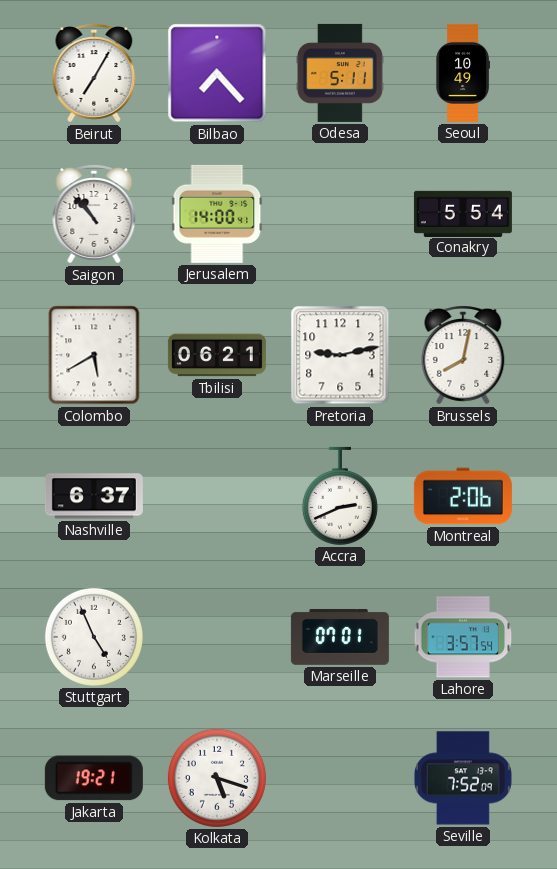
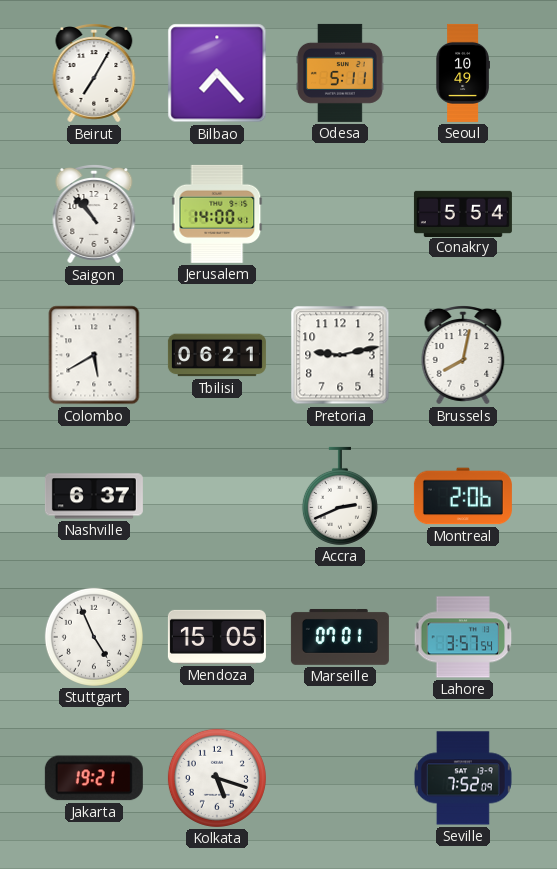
Mendoza: none -> 15:05 (217, 637)
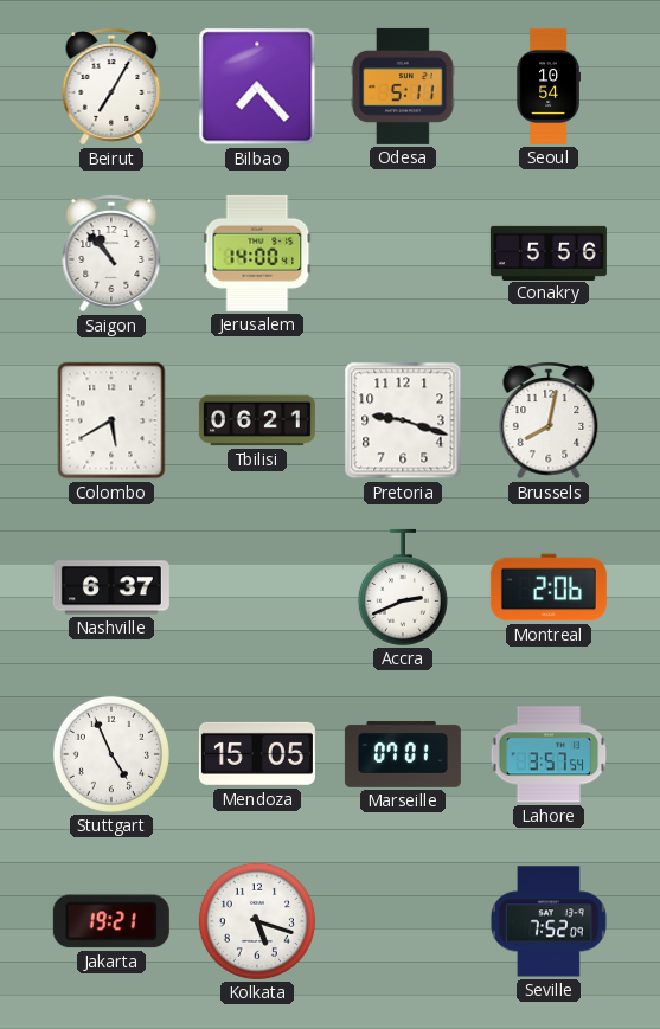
Seoul: 10:49 -> 10:54 (549, 86)
Conakry: 5:54 -> 5:56 (549, 252)
Pretoria: 9:13 -> 9:18 (403, 420)
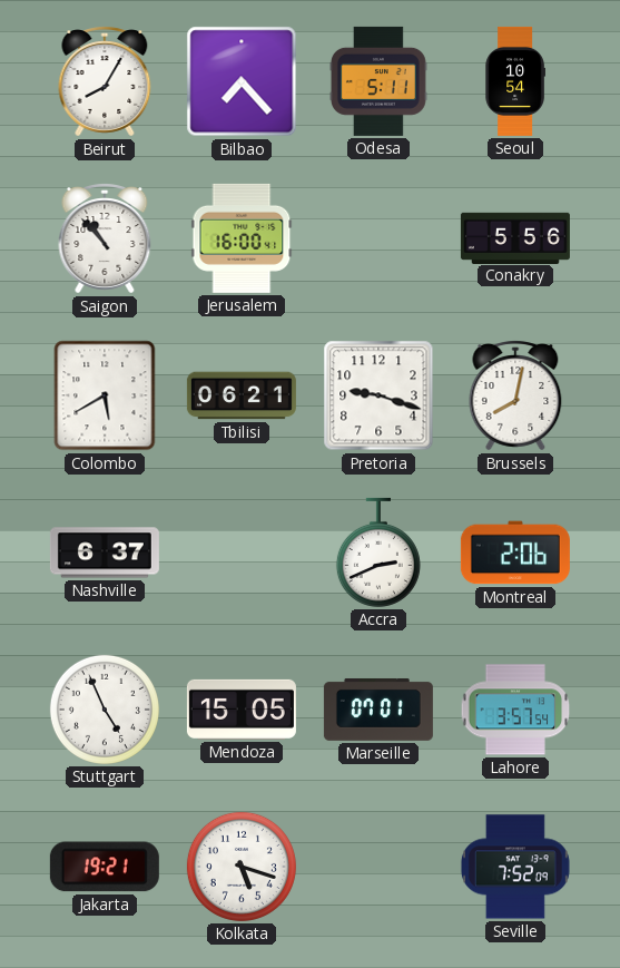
Beirut: 7:05 -> 8:05 (105, 81)
Jerusalem: 14:00 -> 16:00 (242, 238)
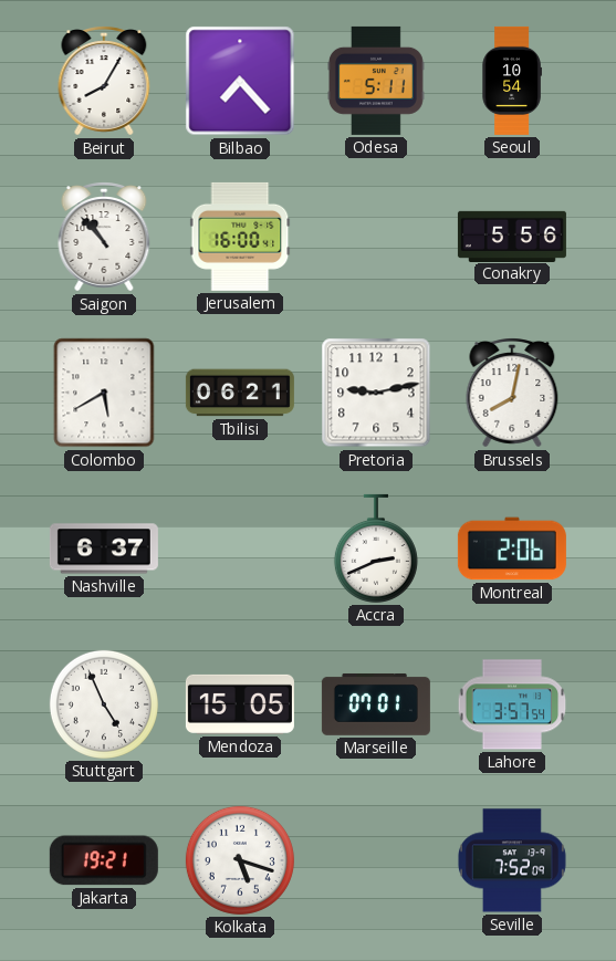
Pretoria: 9:18 -> 9:13 (376, 393)
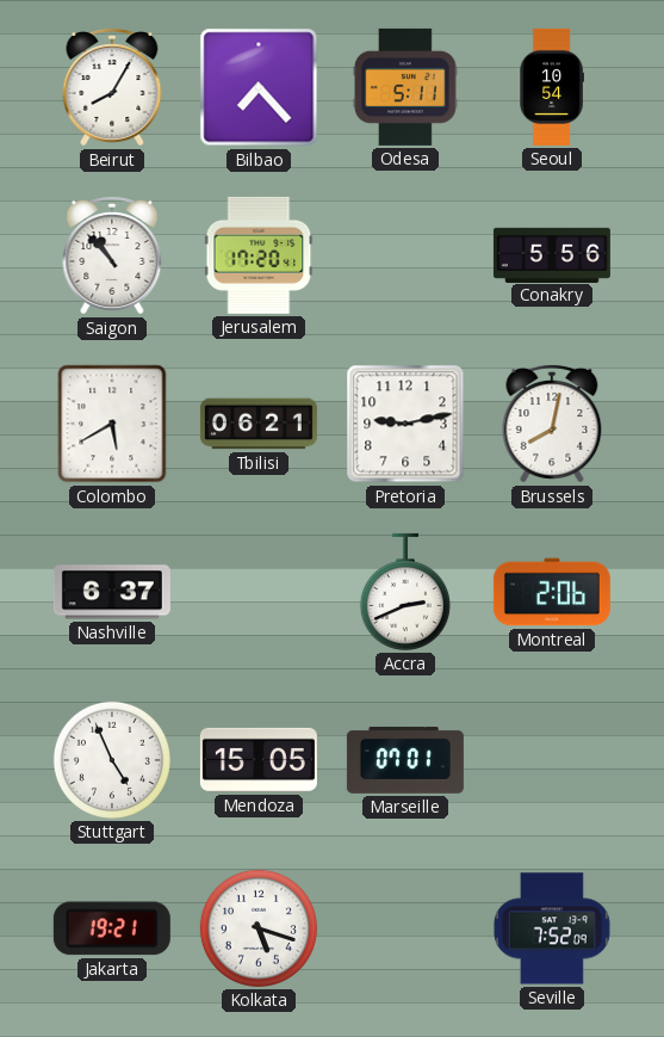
Jerusalem: 16:00 -> 17:20 (259, 255)
Lahore: 3:57 -> none (512, 704)
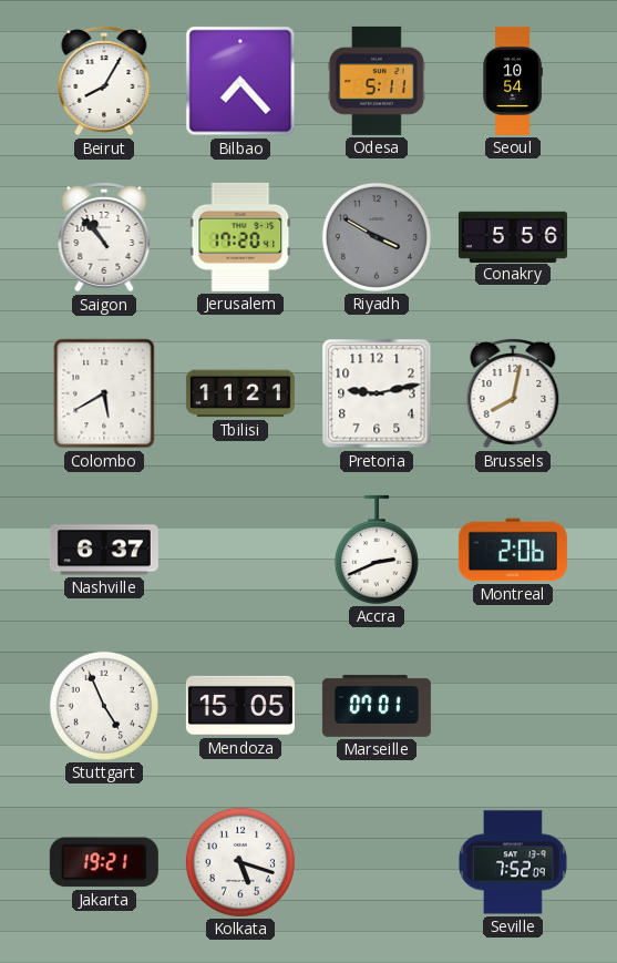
Riyadh: none -> 3:50 (377, 237)
Tbilisi: 06:21 -> 11:21 (240, 393)
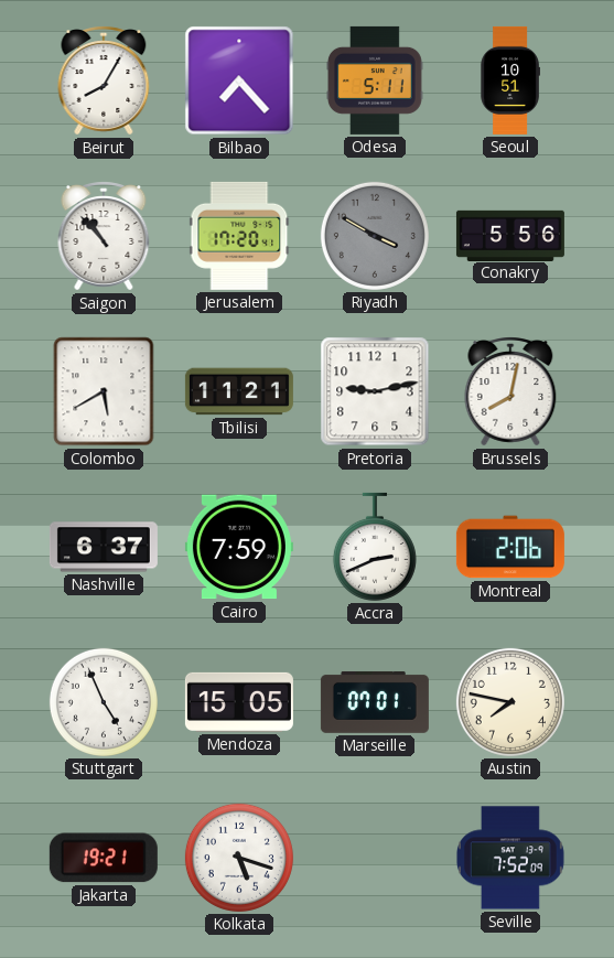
Seoul: 10:54 -> 10:51 (510, 80)
Cairo: none -> 7:59 (239, 547)
Austin: none -> 7:47 (510, 702)
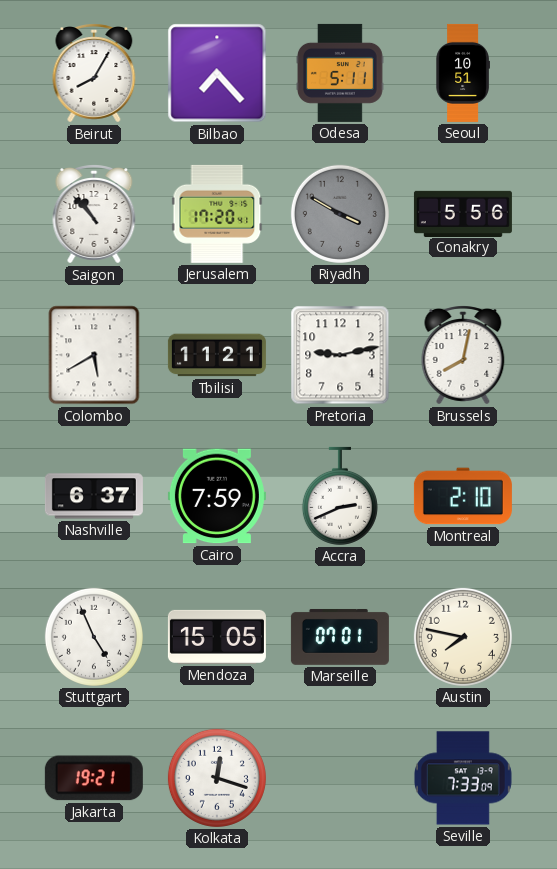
Montreal: 2:06 -> 2:10 (463, 496)
Kolkata: 5:18 -> 12:18 (217, 778)
Seville: 7:52 -> 7:33 (463, 778)
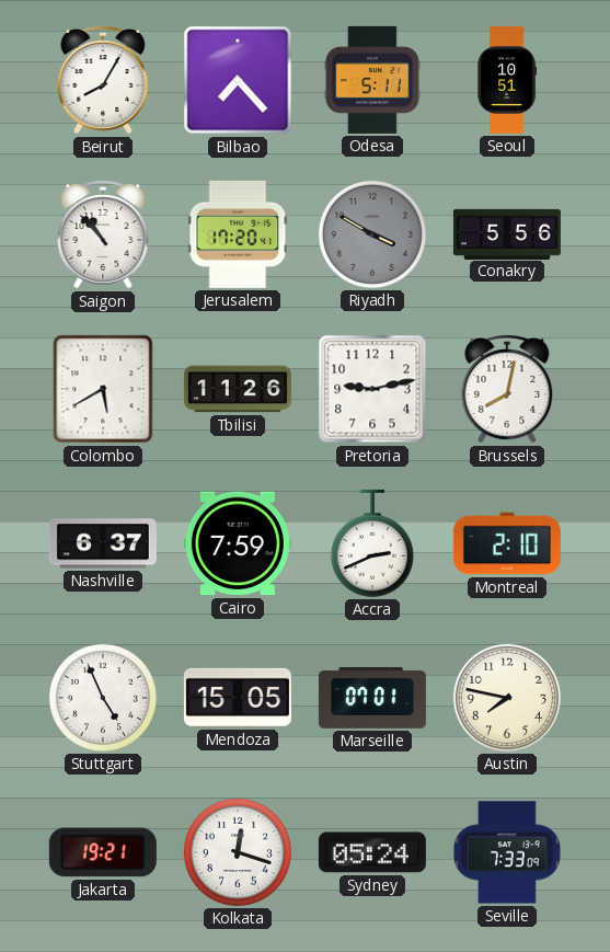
Tbilisi: 11:21 -> 11:26 (238, 389)
Sydney: none -> 05:24 (372, 852)
